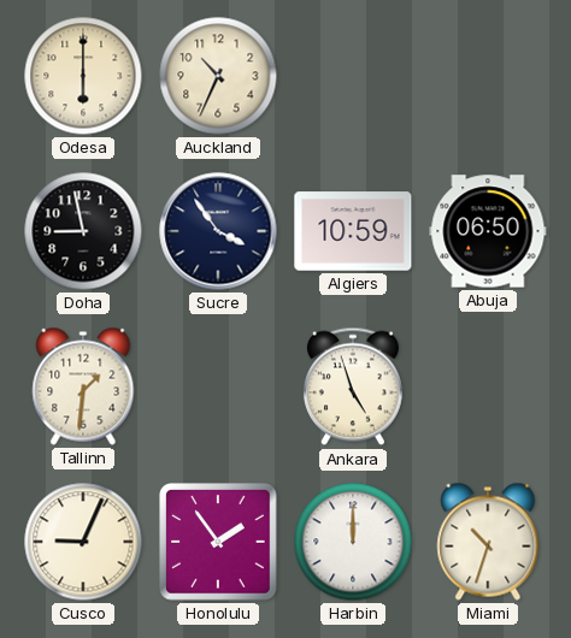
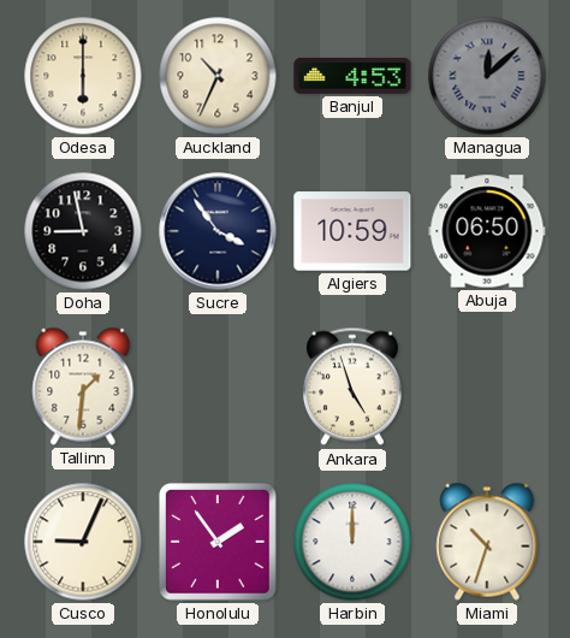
Banjul: none -> 4:53 (352, 76)
Managua: none -> 12:08 (487, 76)
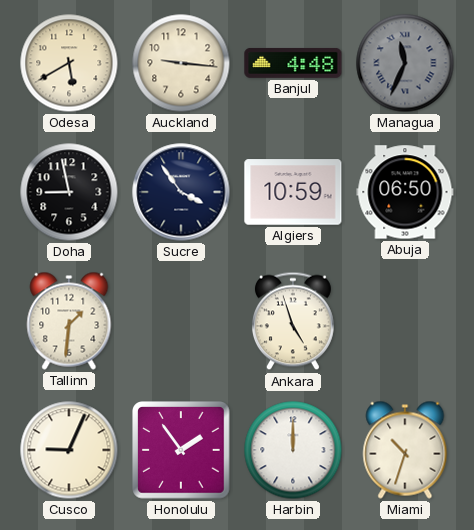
Odesa: 6:00 -> 5:40 (69, 63)
Auckland: 10:34 -> 9:16 (181, 63)
Banjul: 4:53 -> 4:48 (293, 63)
Managua: 12:08 -> 11:34 (405, 63)
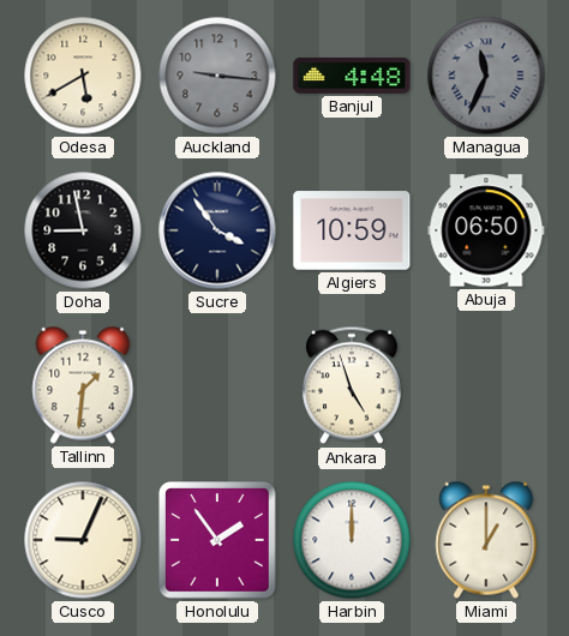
Auckland dial: cream -> grey (217, 76)
Miami: 10:33 -> 1:00 (486, 540)
